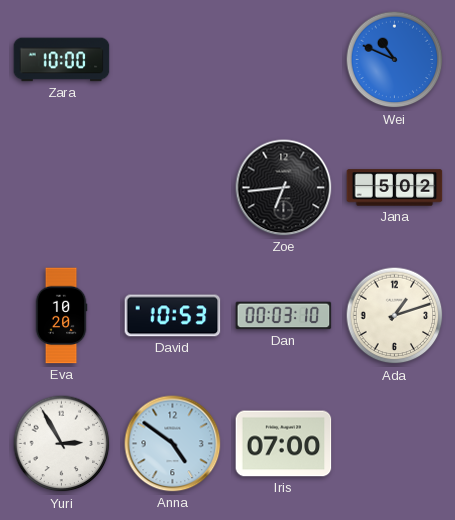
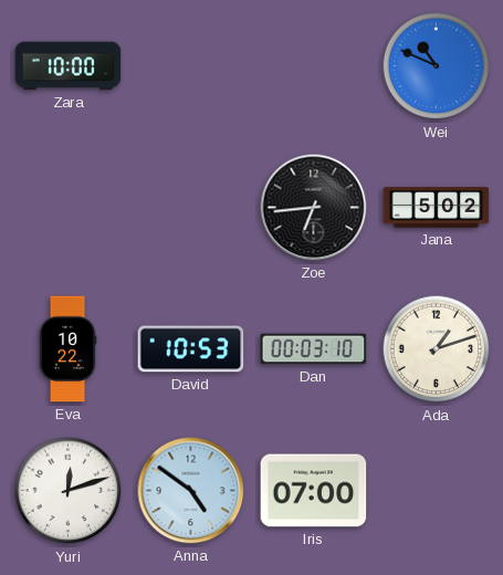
Eva: 10:20 -> 10:22 (67, 349)
Yuri: 2:55 -> 12:12 (69, 491)
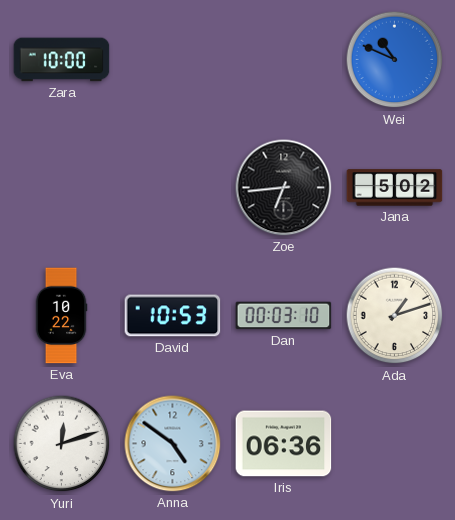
Iris: 07:00 -> 06:36 (284, 444)
